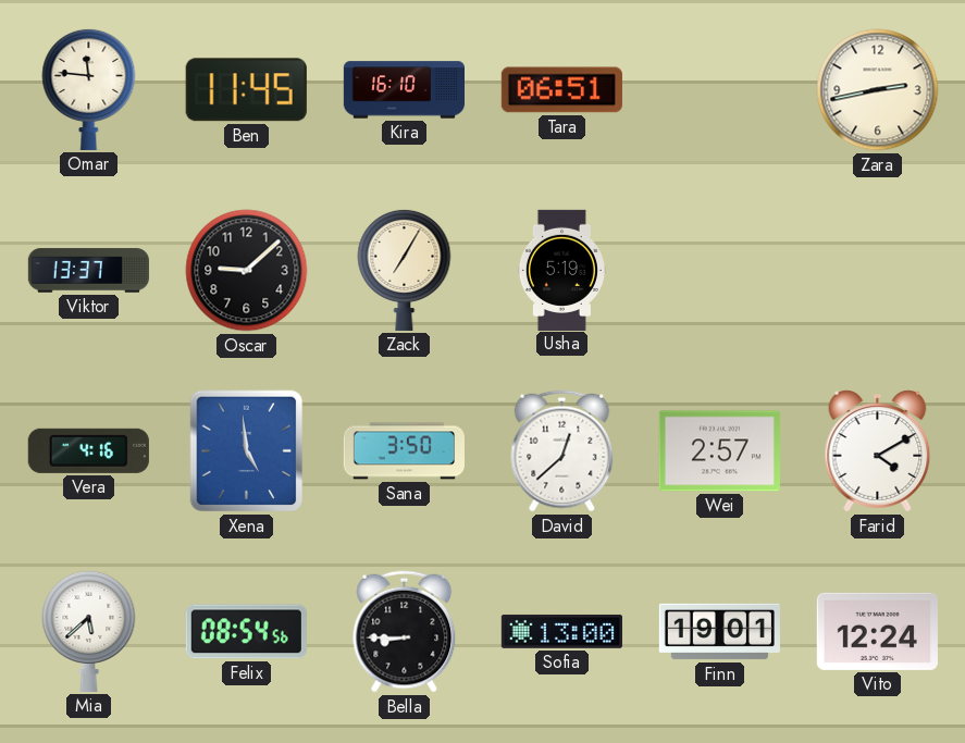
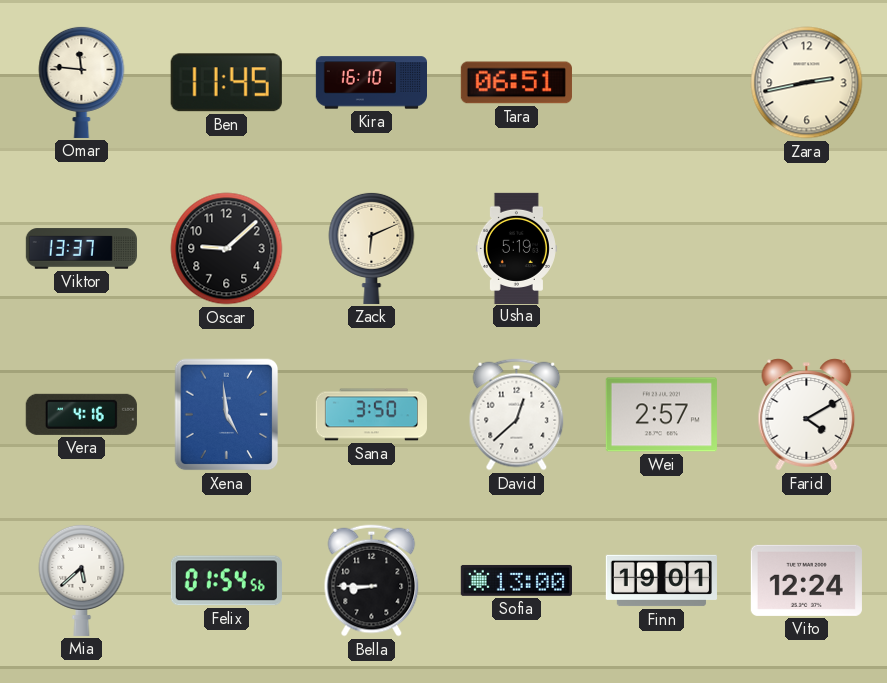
Zack: 7:05 -> 6:11 (372, 248)
Felix: 08:54 -> 01:54 (226, 581)
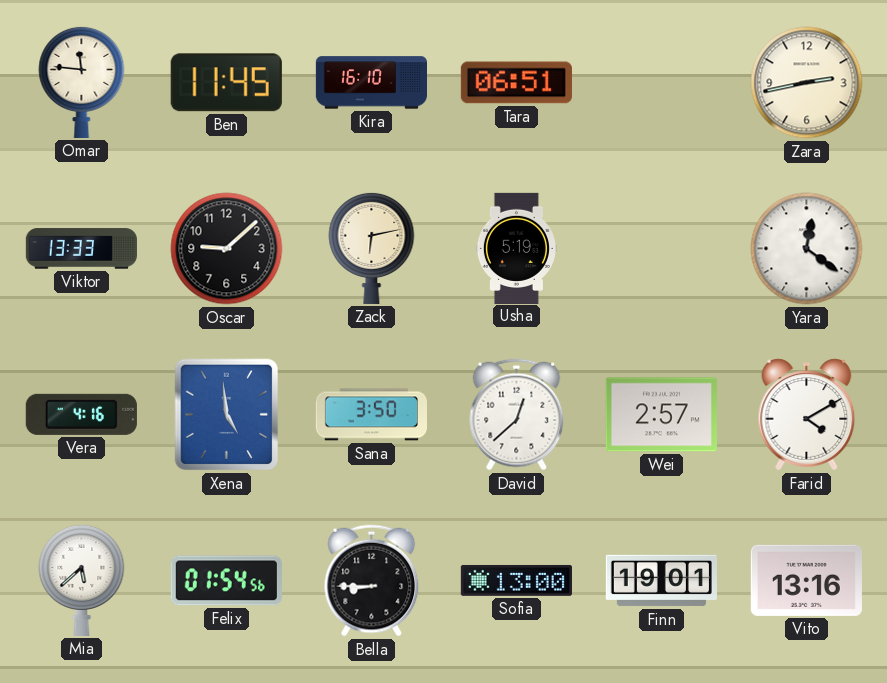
Viktor: 13:37 -> 13:33 (81, 249)
Zack: 6:11 -> 6:13 (372, 248)
Yara: none -> 12:21 (807, 249)
Vito: 12:24 -> 13:16 (806, 580)
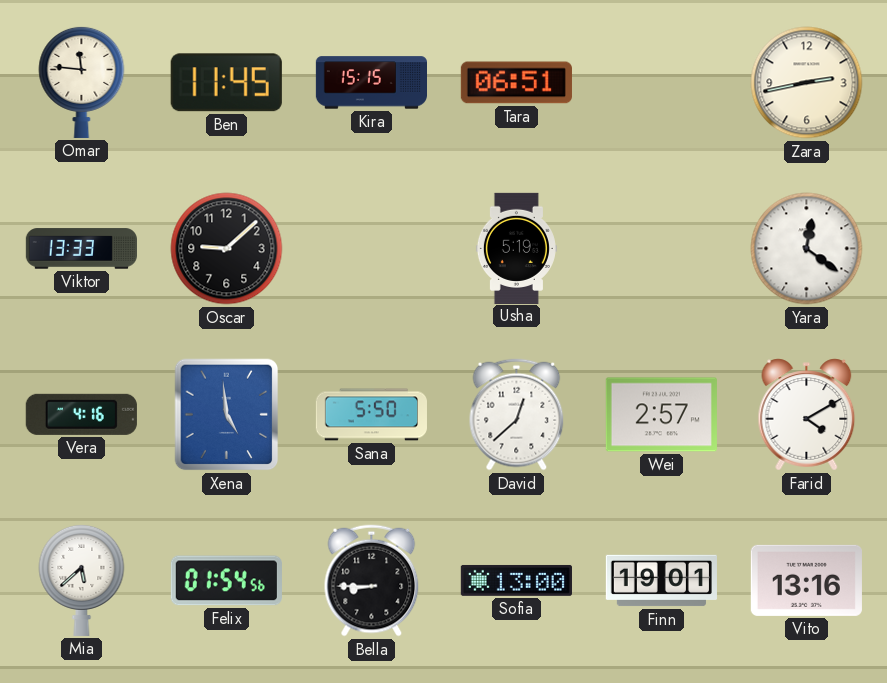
Kira: 16:10 -> 15:15 (371, 83)
Zack: 6:13 -> none (372, 248)
Sana: 3:50 -> 5:50 (371, 415)
